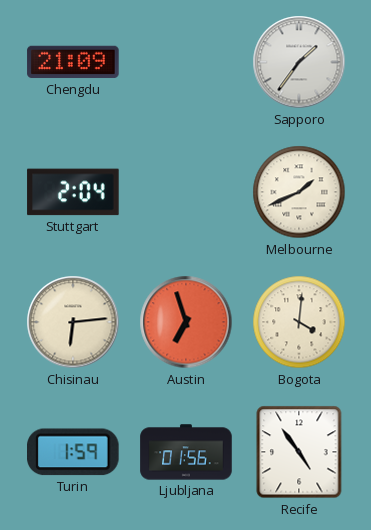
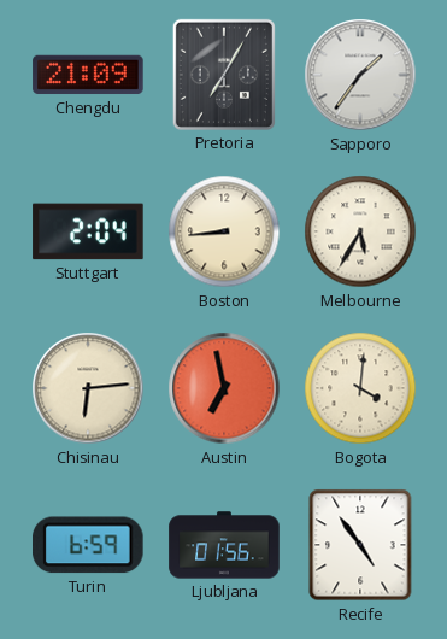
Pretoria: none -> 7:05 (224, 75)
Boston: none -> 8:44 (224, 231)
Melbourne: 1:41 -> 5:35 (360, 231)
Austin: 6:57 -> 6:58 (224, 388)
Turin: 1:59 -> 6:59 (89, 545)
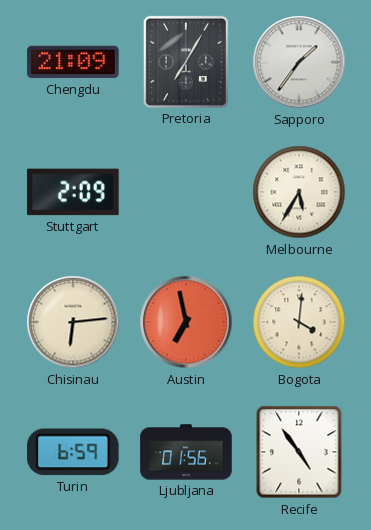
Stuttgart: 2:04 -> 2:09 (73, 192)
Boston: 8:44 -> none (224, 231)
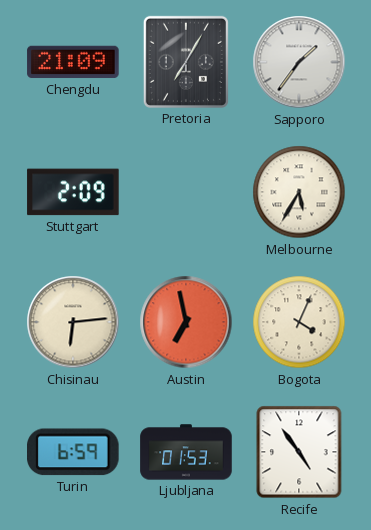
Bogota: 4:01 -> 4:04 (299, 322)
Ljubljana: 01:56 -> 01:53 (186, 452)
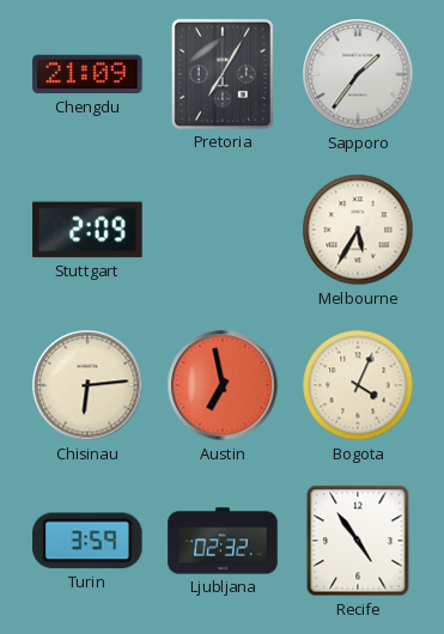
Turin: 6:59 -> 3:59 (89, 541)
Ljubljana: 01:53 -> 02:32 (223, 541)
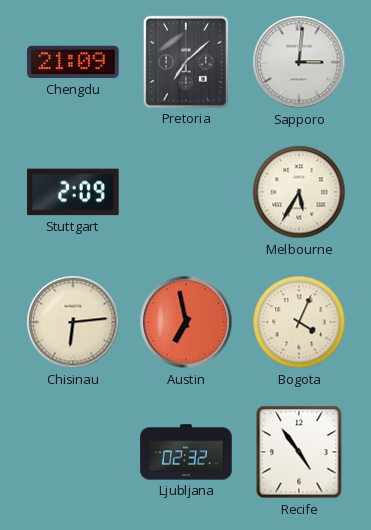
Pretoria: 7:05 -> 7:08 (186, 62)
Sapporo: 1:36 -> 3:01 (299, 62)
Turin: 3:59 -> none (89, 541)
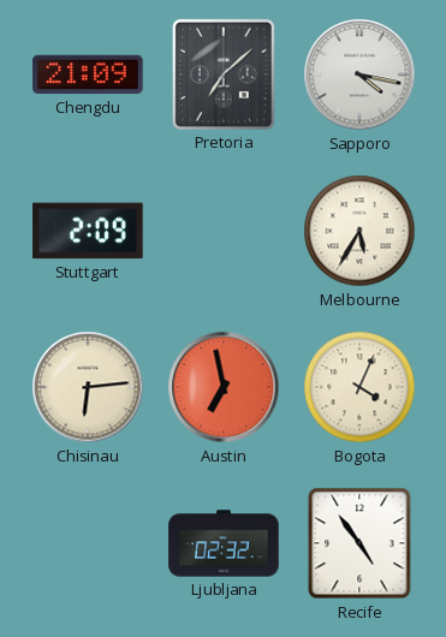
Sapporo: 3:01 -> 4:17 (359, 75)
